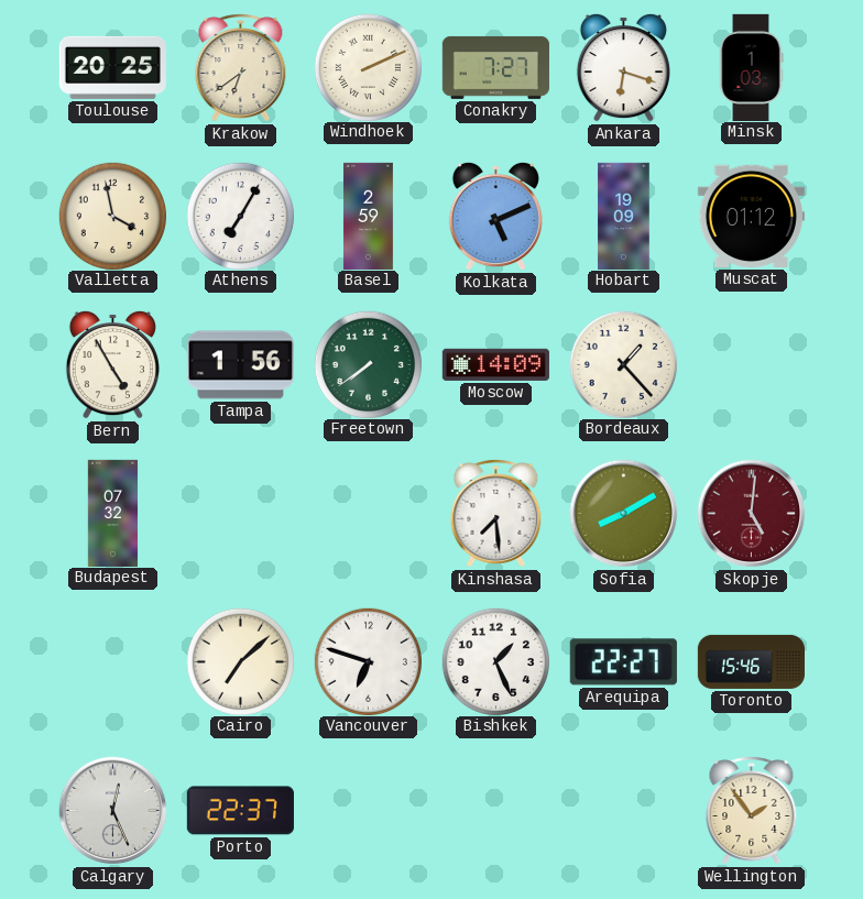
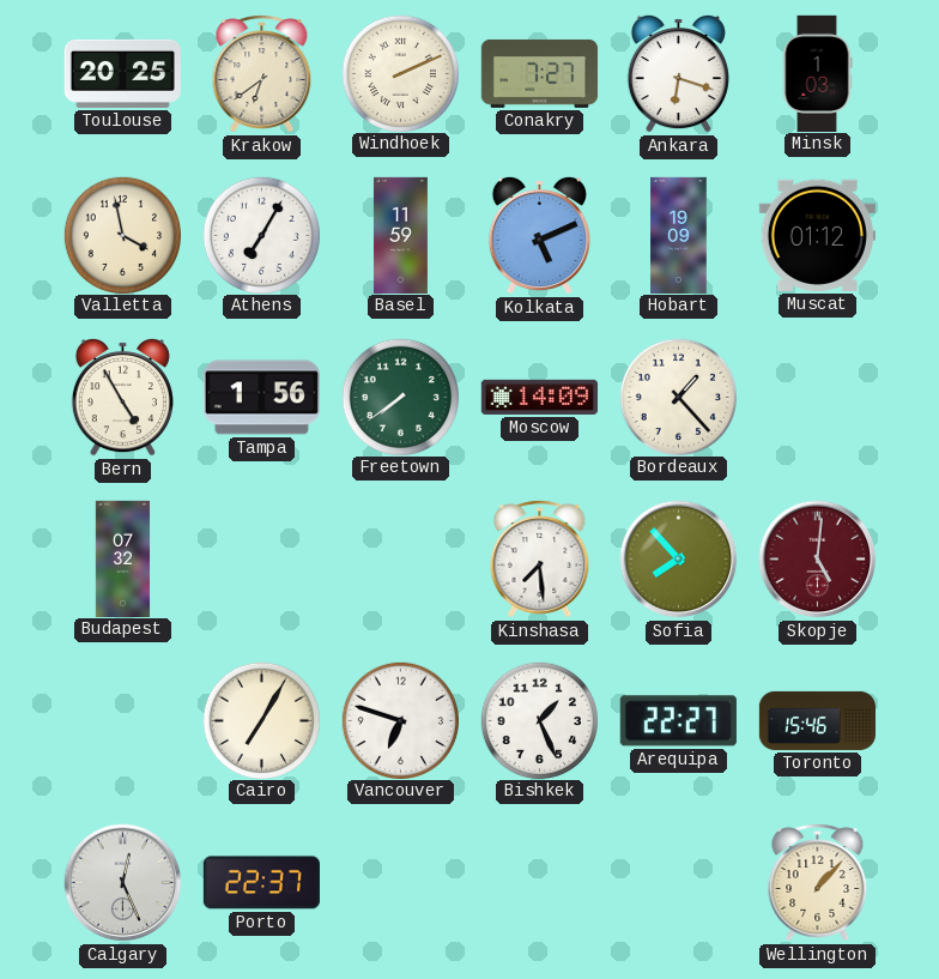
Basel: 2:59 -> 11:59 (400, 235)
Sofia: 8:10 -> 7:53 (679, 560)
Cairo: 7:08 -> 7:05 (261, 720)
Wellington: 1:54 -> 1:07 (818, 883)
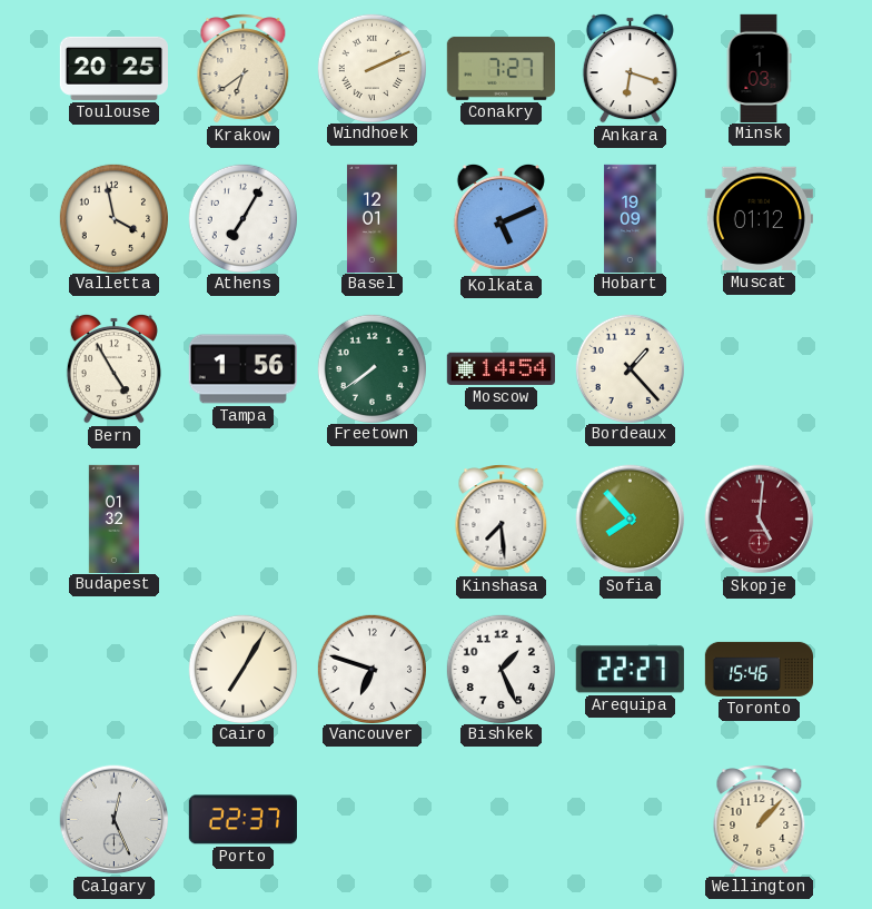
Basel: 11:59 -> 12:01 (371, 218)
Moscow: 14:09 -> 14:54 (501, 368)
Budapest: 07:32 -> 01:32 (115, 518)
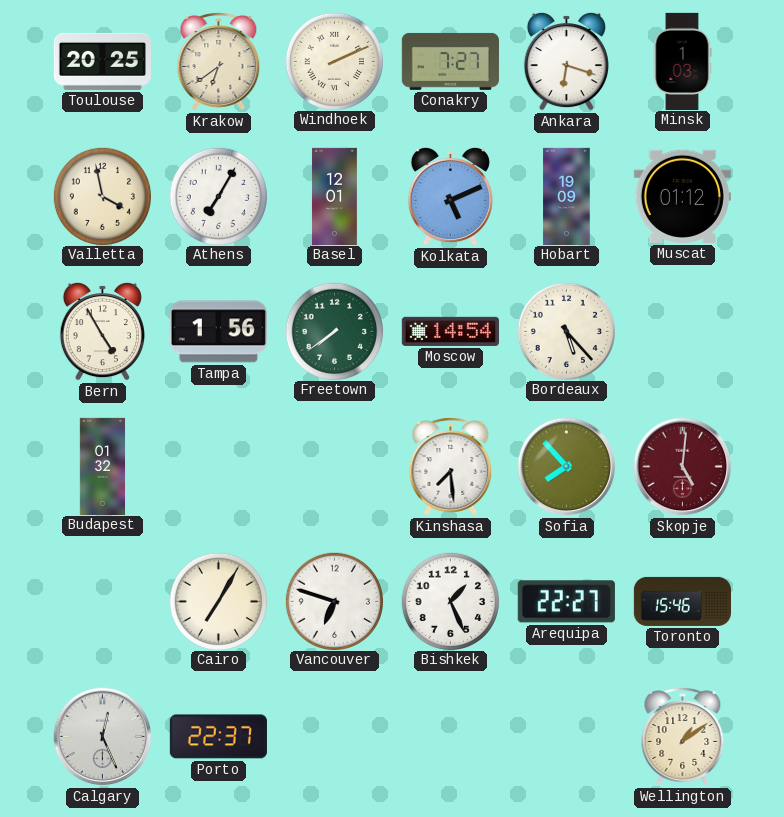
Bordeaux: 1:23 -> 5:23 (566, 331)
Wellington: 1:07 -> 1:09 (683, 737)
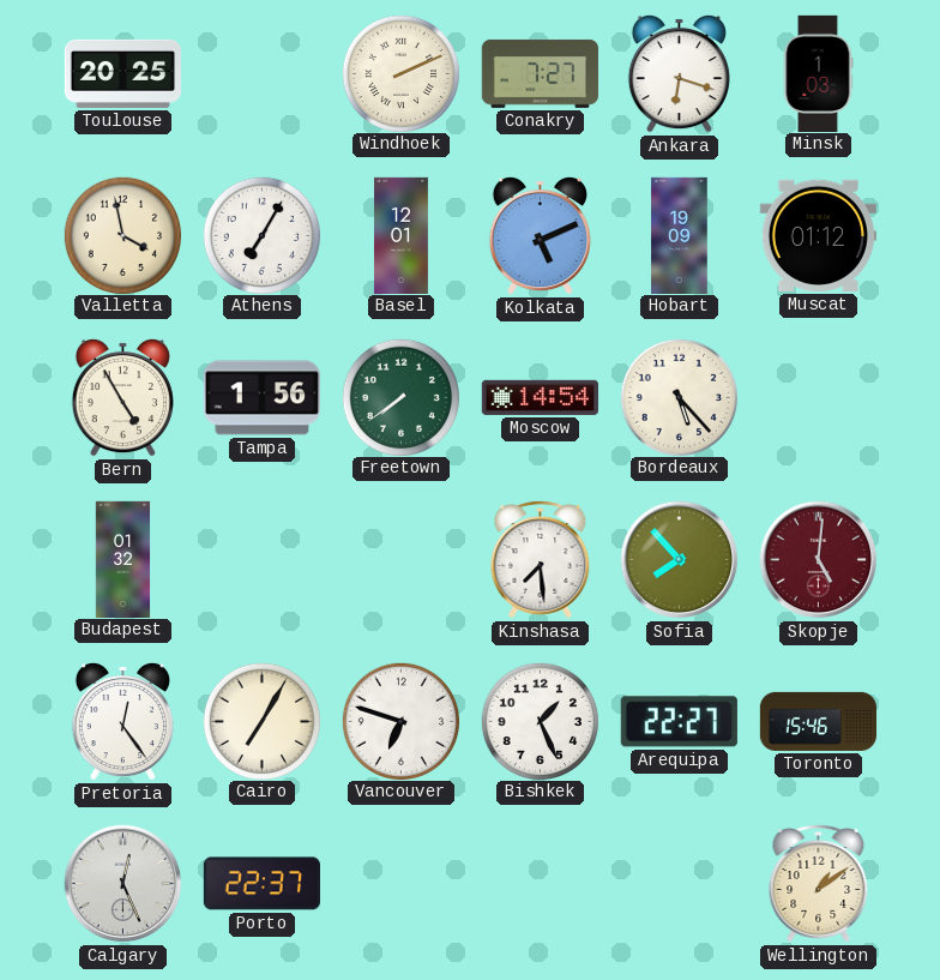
Krakow: 6:39 -> none (219, 62)
Pretoria: none -> 12:24 (122, 721)
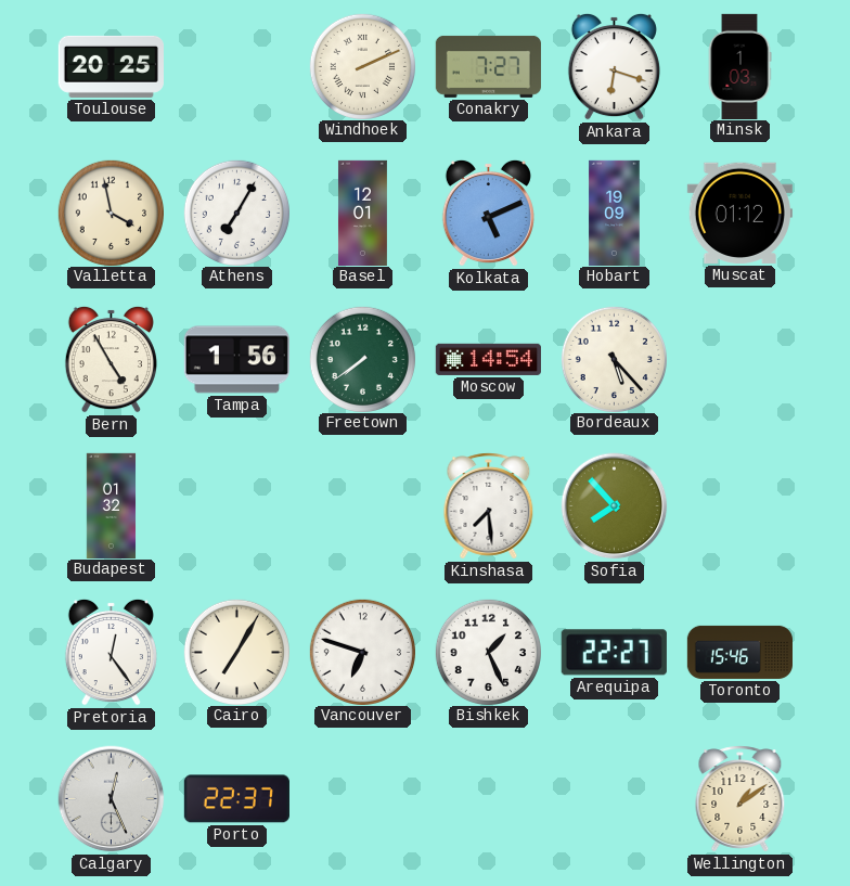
Skopje: 5:01 -> none (819, 560)
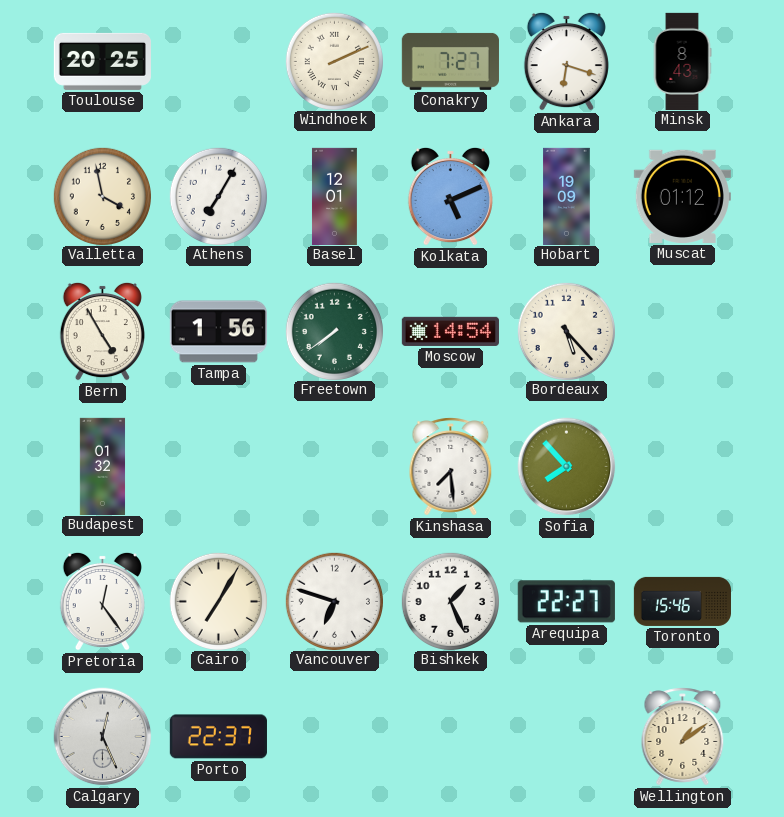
Minsk: 1:03 -> 8:43 (682, 61)
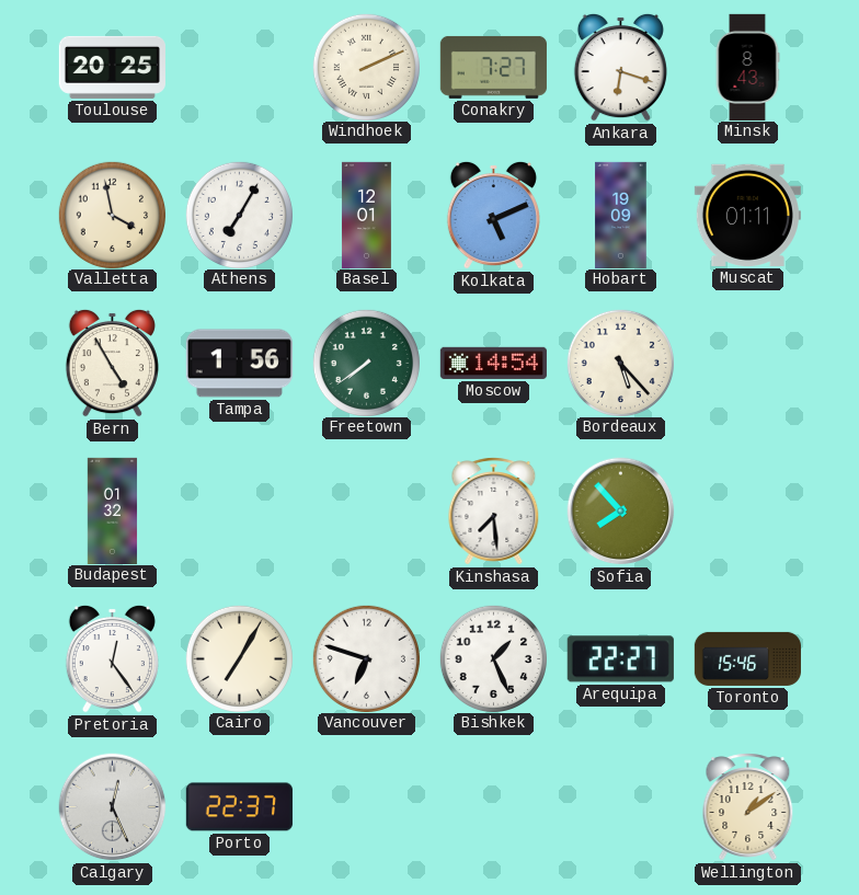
Muscat: 01:12 -> 01:11 (747, 215)
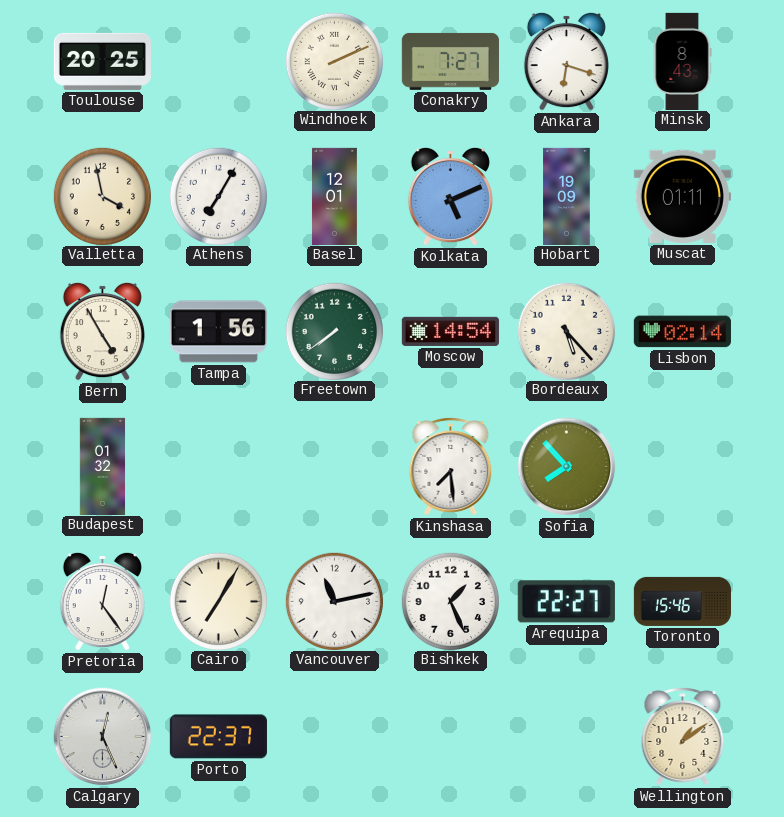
Lisbon: none -> 02:14 (682, 332)
Vancouver: 6:48 -> 11:13 (334, 601)
